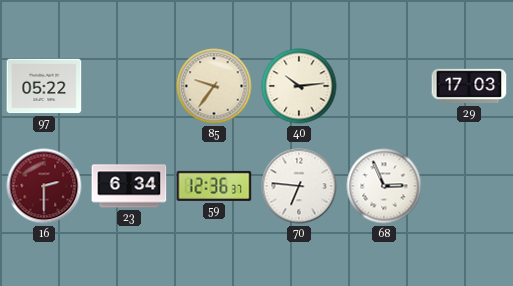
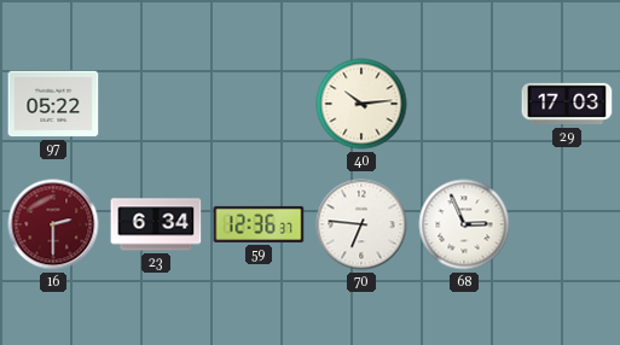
85: 9:36 -> none (214, 86)
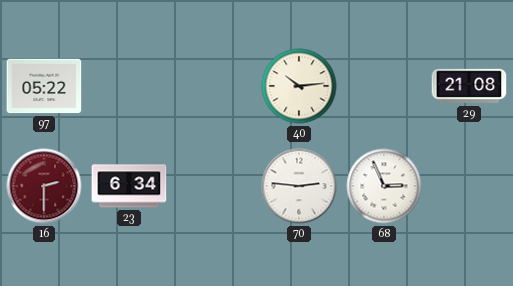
29: 17:03 -> 21:08 (469, 86)
59: 12:36 -> none (259, 224)
70: 6:46 -> 2:46 (299, 186)
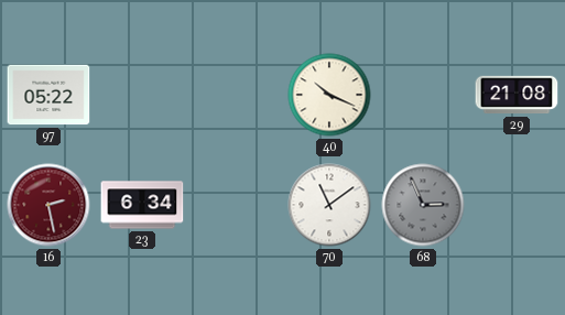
40: 10:14 -> 10:19 (329, 95)
16: 2:30 -> 2:28 (48, 205)
70: 2:46 -> 11:09 (329, 205)
68 dial: white -> grey (423, 205)
